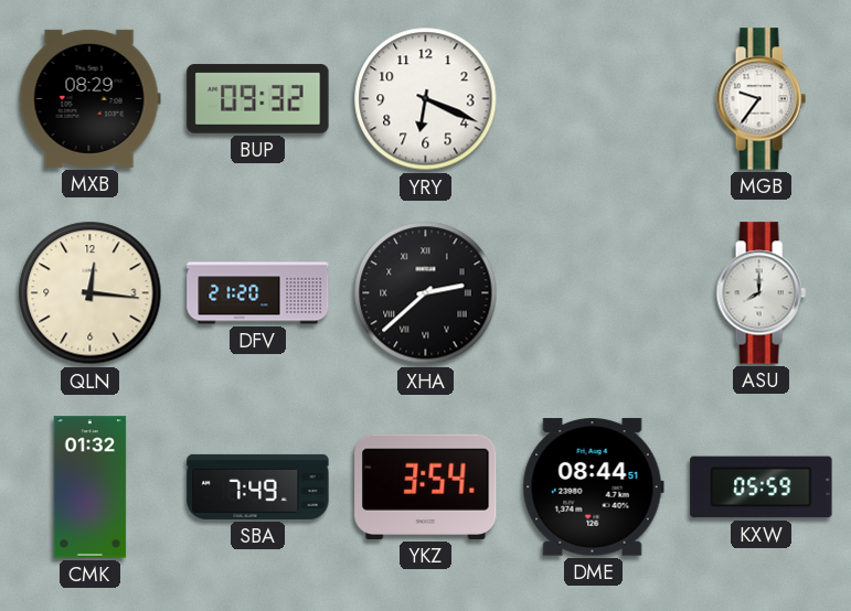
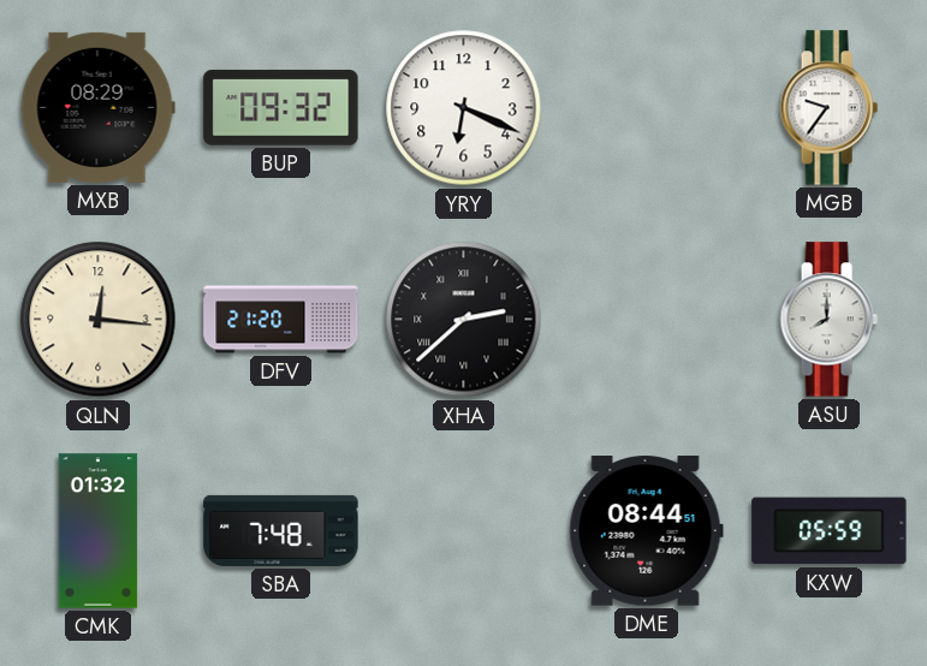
SBA: 7:49 -> 7:48 (281, 530)
YKZ: 3:54 -> none (426, 486)
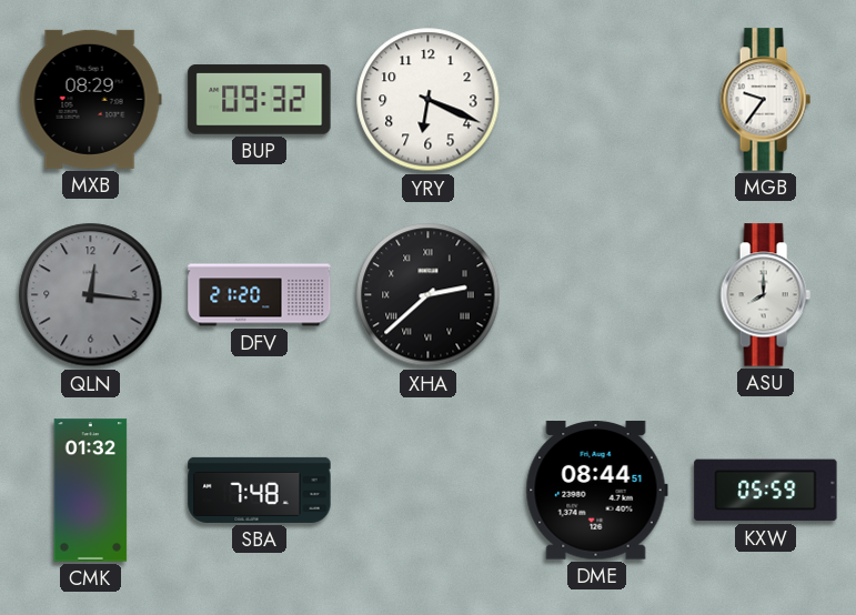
QLN dial: cream -> grey (91, 295)
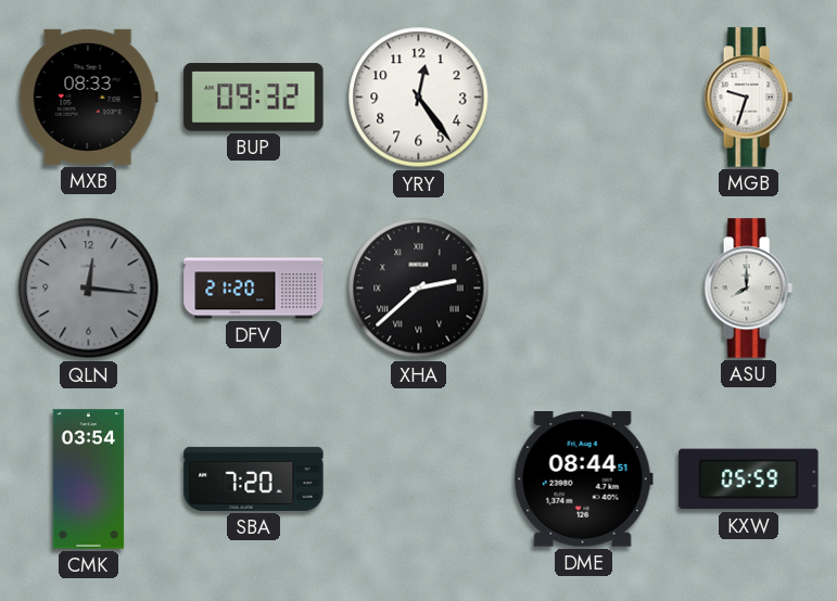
MXB: 08:29 -> 08:33 (88, 97)
YRY: 6:19 -> 12:24 (419, 98)
MGB: 9:36 -> 9:33 (748, 98)
CMK: 01:32 -> 03:54 (89, 479)
SBA: 7:48 -> 7:20 (254, 478)
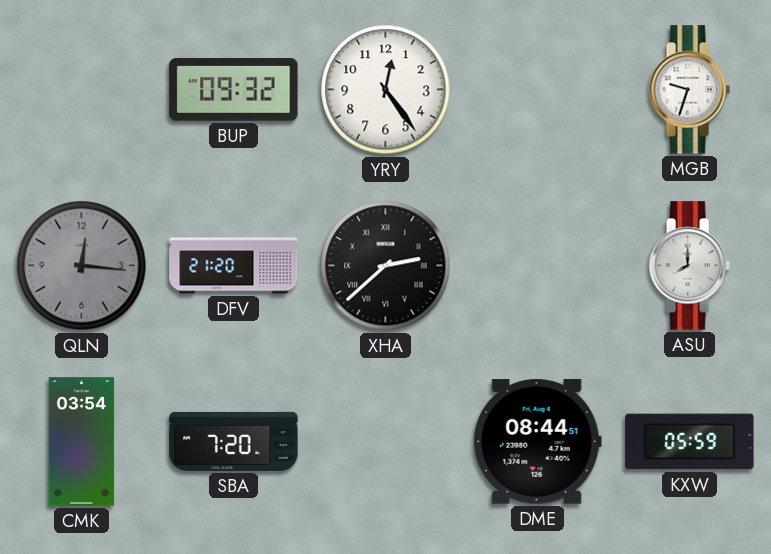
MXB: 08:33 -> none (88, 97)
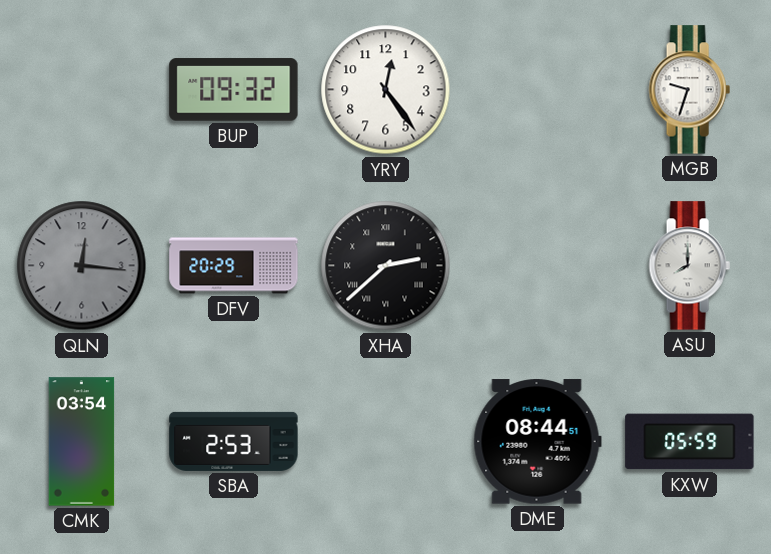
DFV: 21:20 -> 20:29 (234, 266)
SBA: 7:20 -> 2:53 (234, 441)
